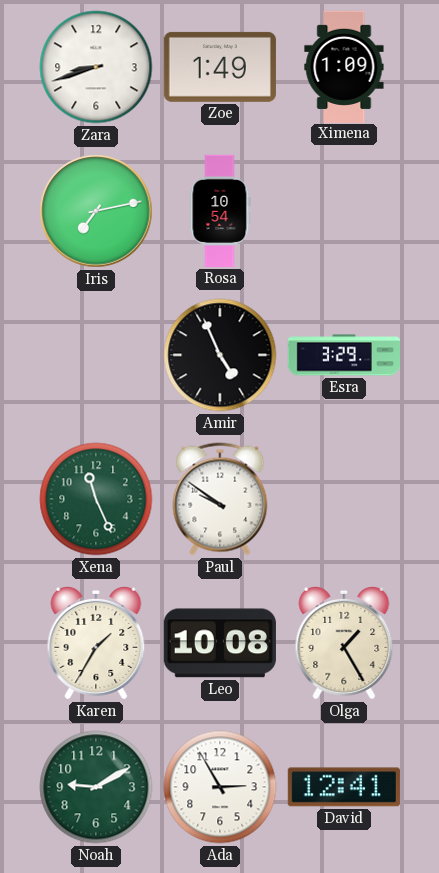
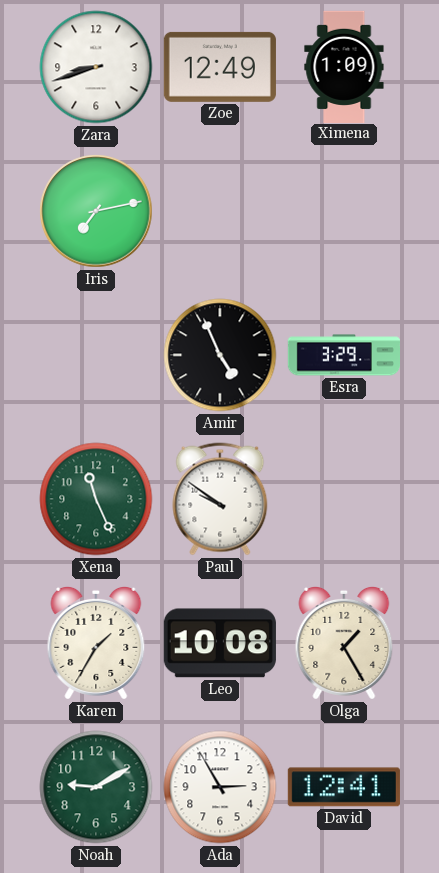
Zoe: 1:49 -> 12:49 (220, 67)
Rosa: 10:54 -> none (220, 211)
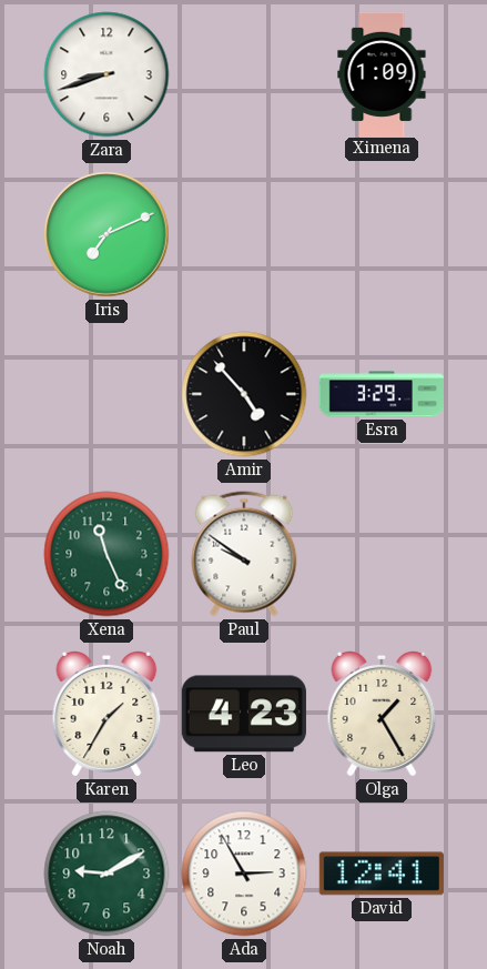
Zoe: 12:49 -> none (220, 67)
Iris: 7:13 -> 7:11 (106, 234)
Amir: 4:56 -> 4:53 (244, 394)
Leo: 10:08 -> 4:23 (244, 714)
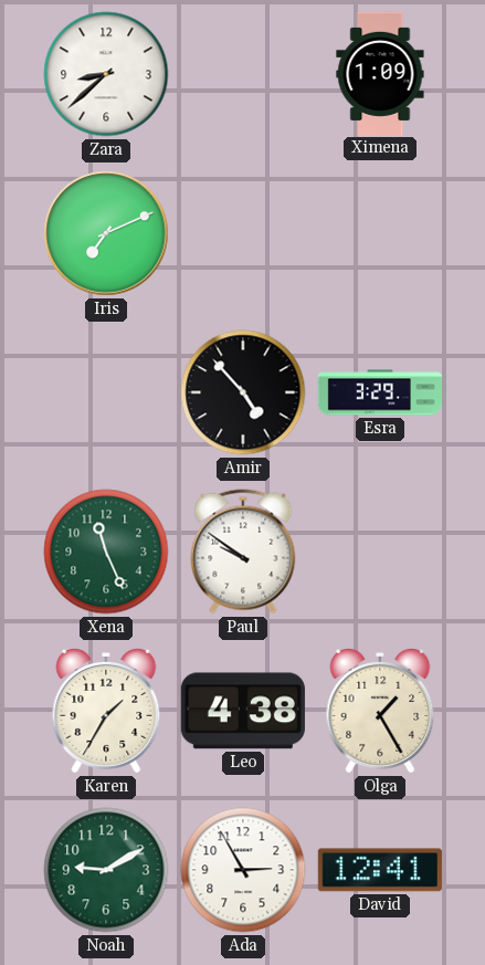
Zara: 8:42 -> 8:38 (106, 74)
Leo: 4:23 -> 4:38 (243, 711)
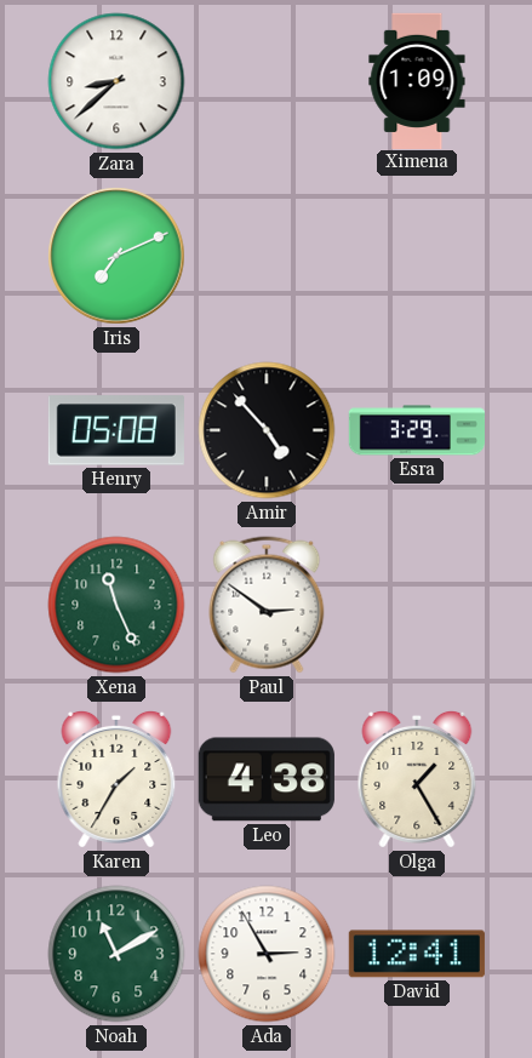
Henry: none -> 05:08 (116, 430)
Paul: 9:51 -> 2:51 (267, 605)
Noah: 9:10 -> 11:10 (116, 954)
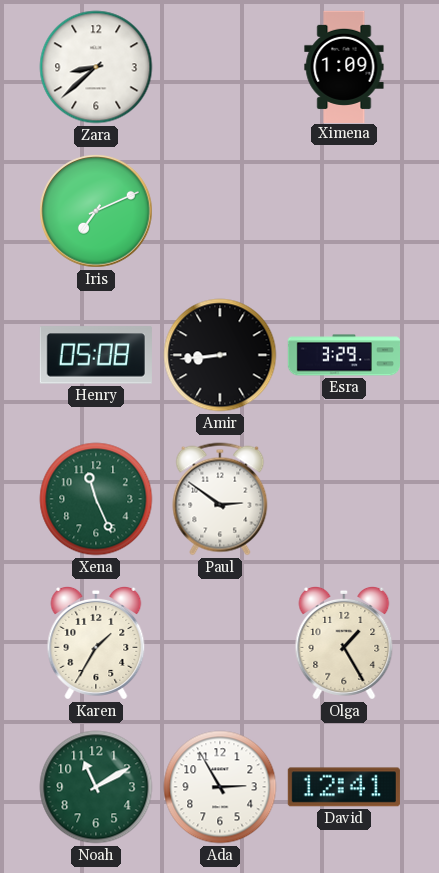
Amir: 4:53 -> 8:44 (220, 355)
Leo: 4:38 -> none (267, 779)
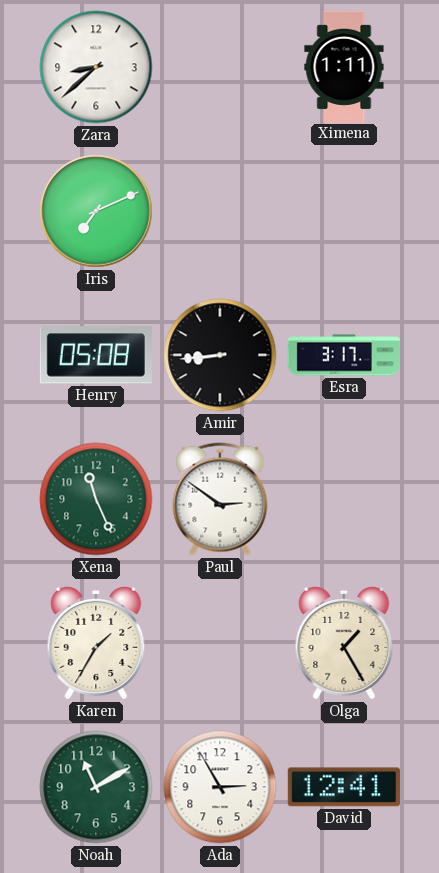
Ximena: 1:09 -> 1:11 (344, 66)
Esra: 3:29 -> 3:17 (343, 355)
